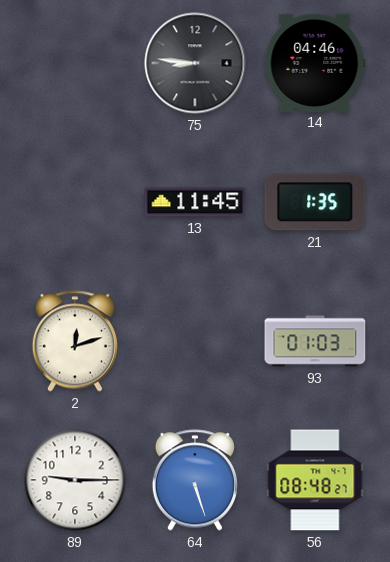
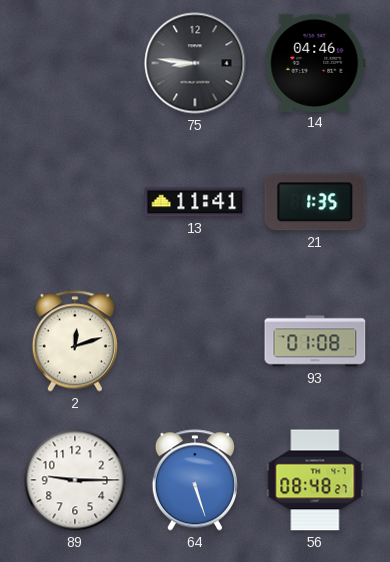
13: 11:45 -> 11:41 (195, 202)
93: 01:03 -> 01:08 (315, 341)
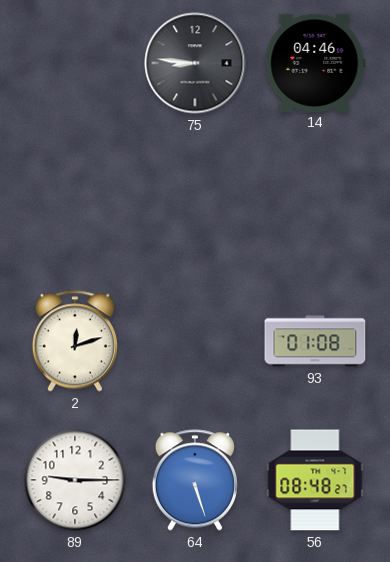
13: 11:41 -> none (195, 202)
21: 1:35 -> none (315, 202)
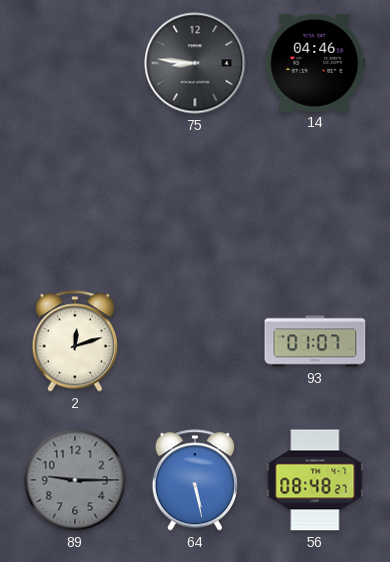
93: 01:08 -> 01:07 (315, 341)
89 dial: white -> grey (75, 480)
64: 5:27 -> 5:28 (195, 480)
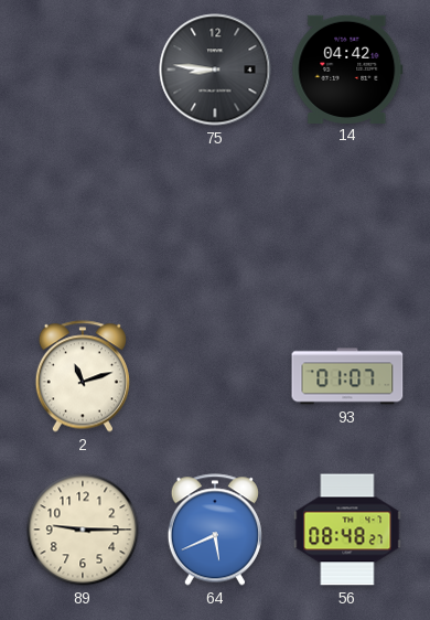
14: 04:46 -> 04:42 (347, 68)
2: 12:12 -> 11:12 (83, 376)
89 dial: grey -> cream (83, 530)
64: 5:28 -> 5:41 (215, 530)
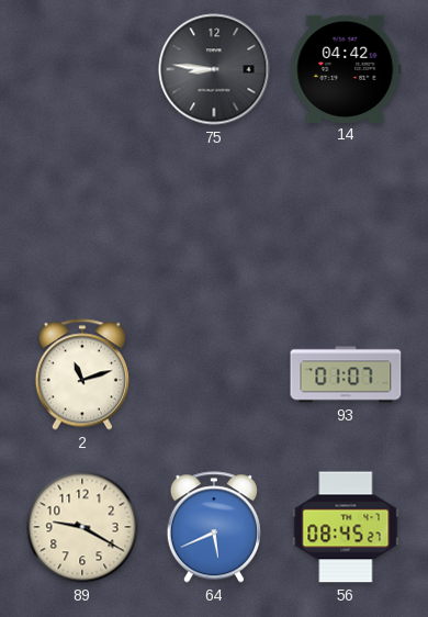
89: 9:15 -> 9:20 (82, 527)
56: 08:48 -> 08:45 (346, 527)
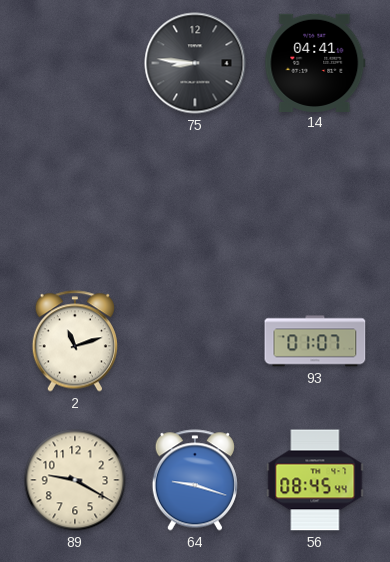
14: 04:42 -> 04:41 (315, 62)
64: 5:41 -> 9:18 (195, 480)
56: 08:45:27 -> 08:45:44 (315, 480)
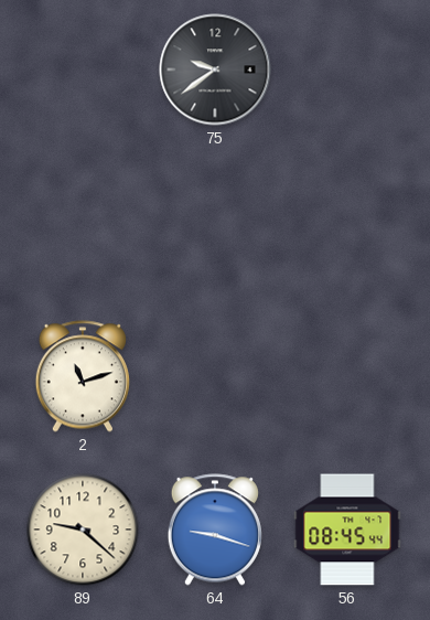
75: 8:46 -> 9:39 (215, 70)
14: 04:41 -> none (315, 62)
93: 01:07 -> none (315, 341)
89: 9:20 -> 9:22 (83, 530)
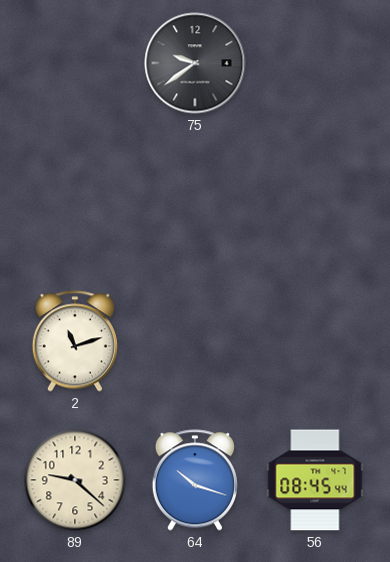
64: 9:18 -> 10:18 (195, 480)
